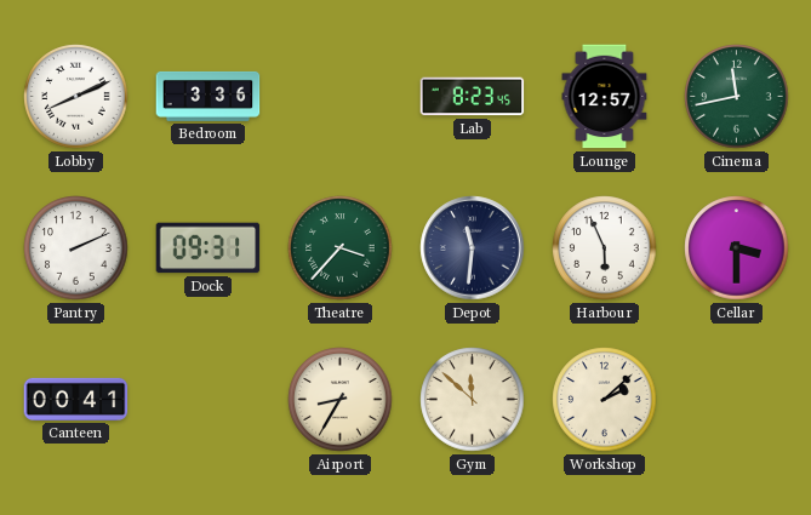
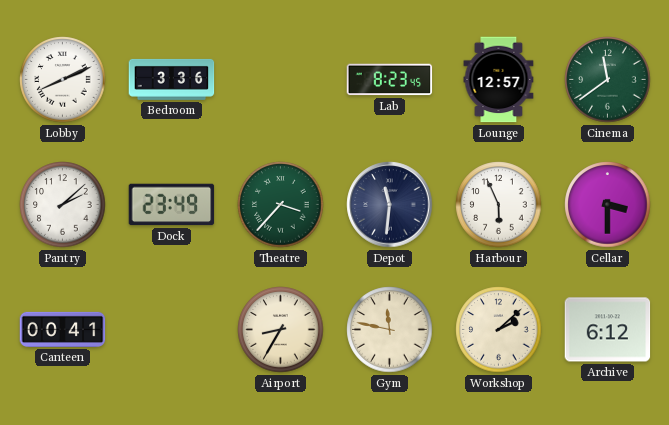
Cinema: 11:43 -> 11:39 (608, 80)
Pantry: 2:11 -> 2:08 (63, 205)
Dock: 09:31 -> 23:49 (172, 205)
Gym: 11:52 -> 11:47 (390, 330)
Archive: none -> 6:12 (608, 330)
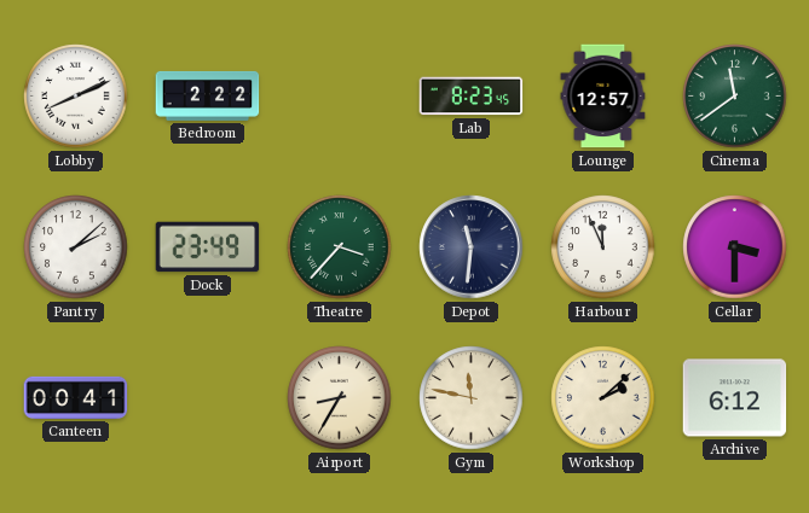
Bedroom: 3:36 -> 2:22 (208, 95)
Harbour: 5:56 -> 11:56 (603, 247)
